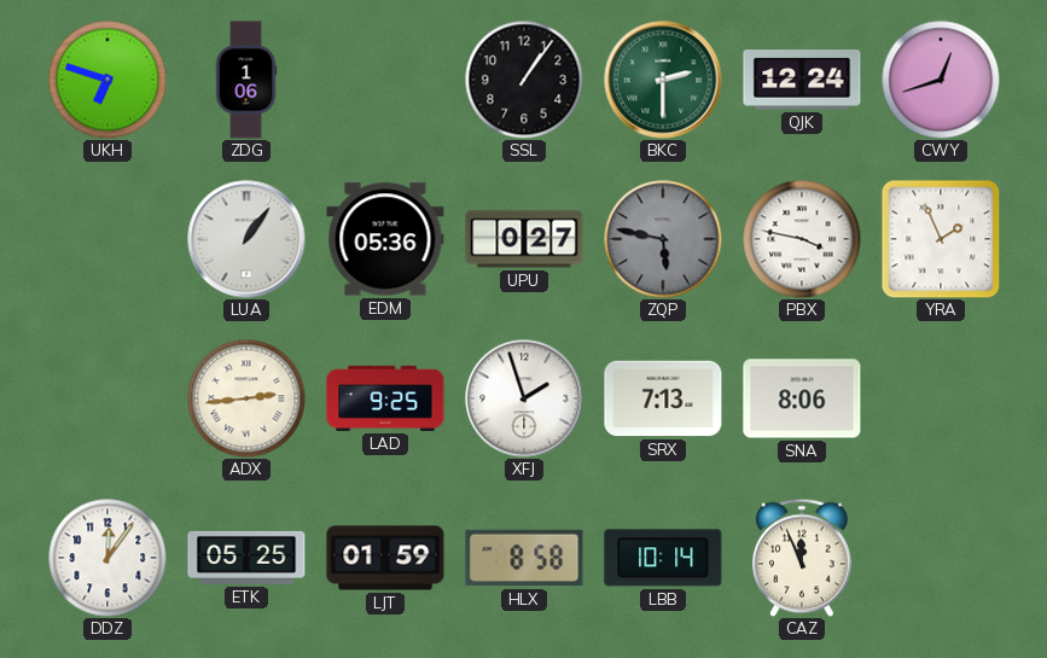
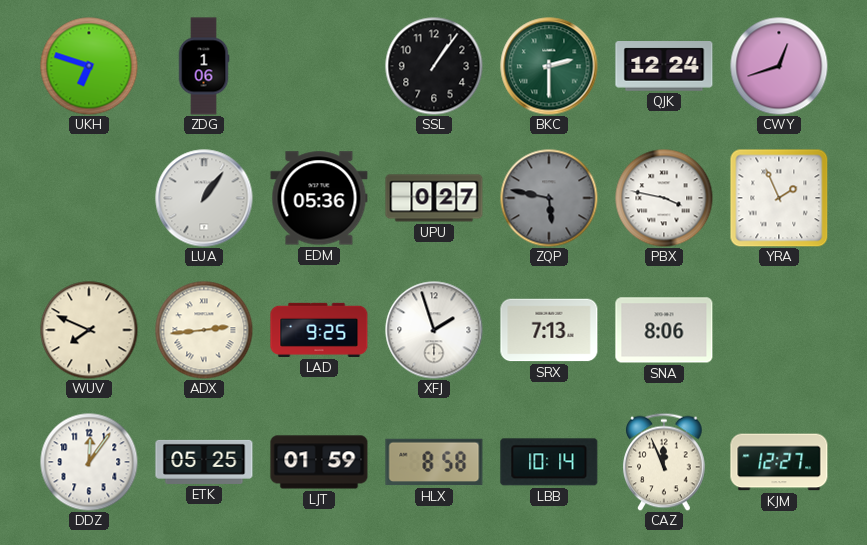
WUV: none -> 7:49 (89, 330)
KJM: none -> 12:27 (779, 462)
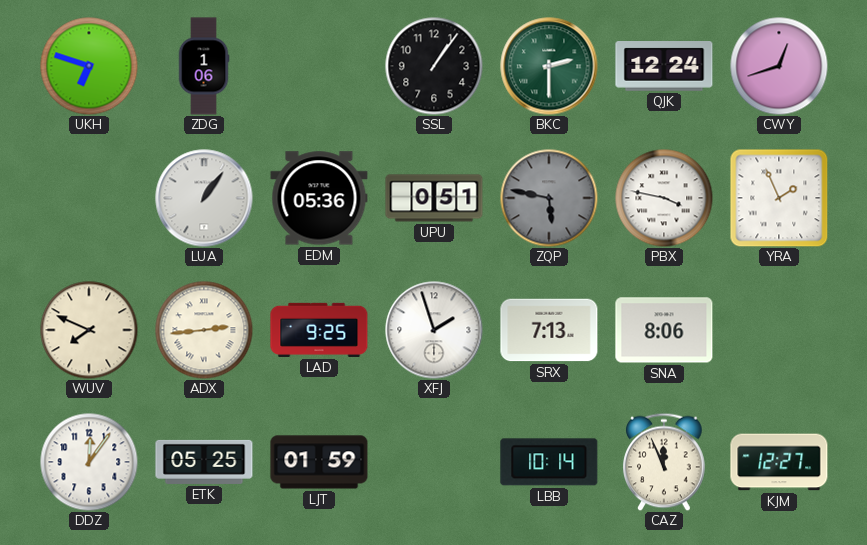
UPU: 0:27 -> 0:51 (434, 198)
HLX: 8:58 -> none (434, 462)
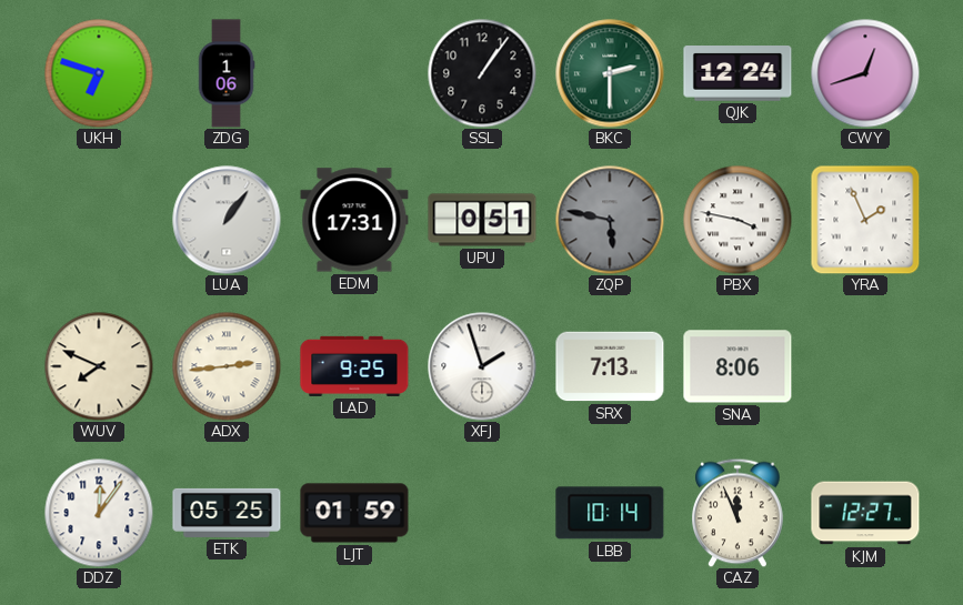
EDM: 05:36 -> 17:31 (354, 220)
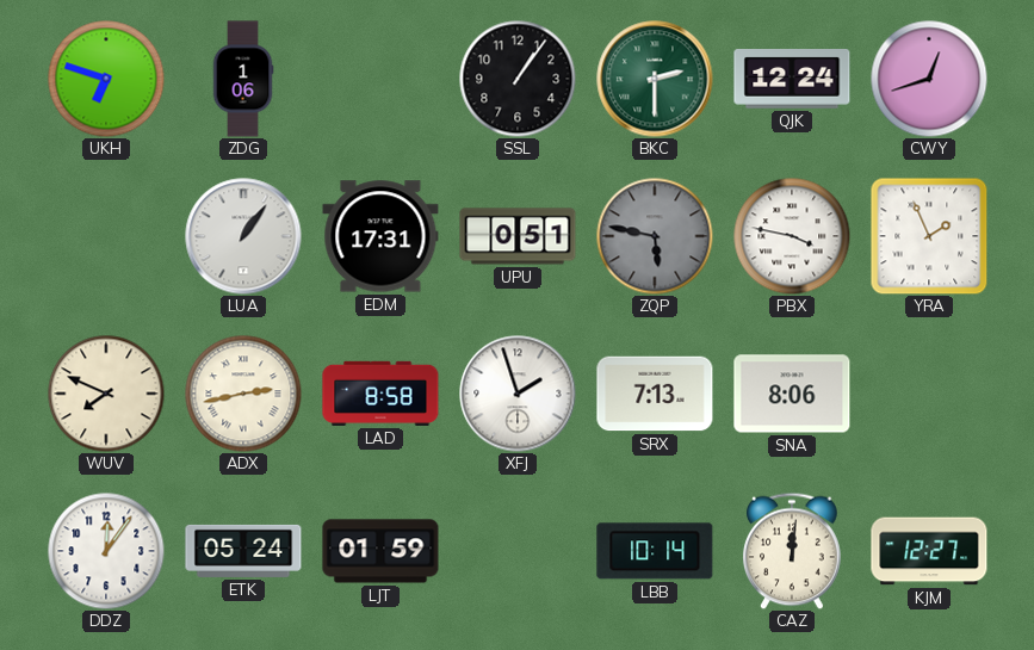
ADX: 2:44 -> 2:43 (243, 394)
LAD: 9:25 -> 8:58 (380, 394)
ETK: 05:25 -> 05:24 (243, 551)
CAZ: 11:56 -> 12:01 (793, 551)
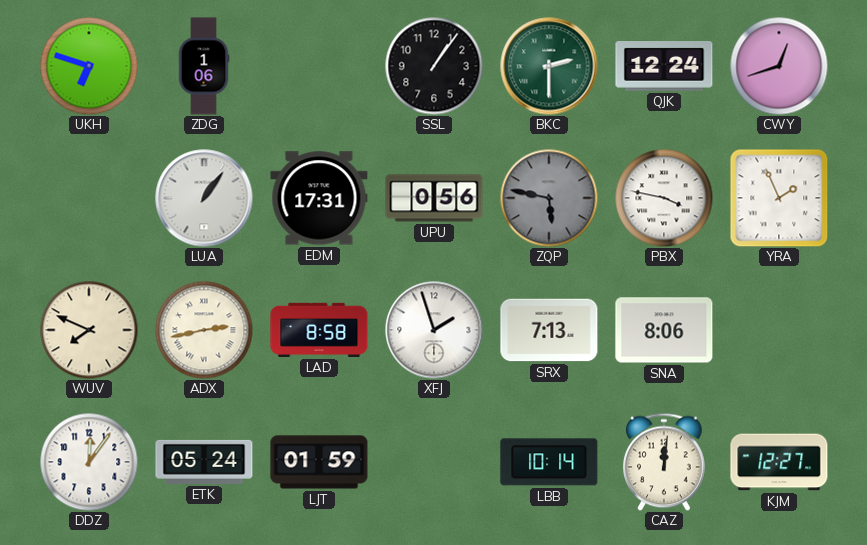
UPU: 0:51 -> 0:56 (434, 198)
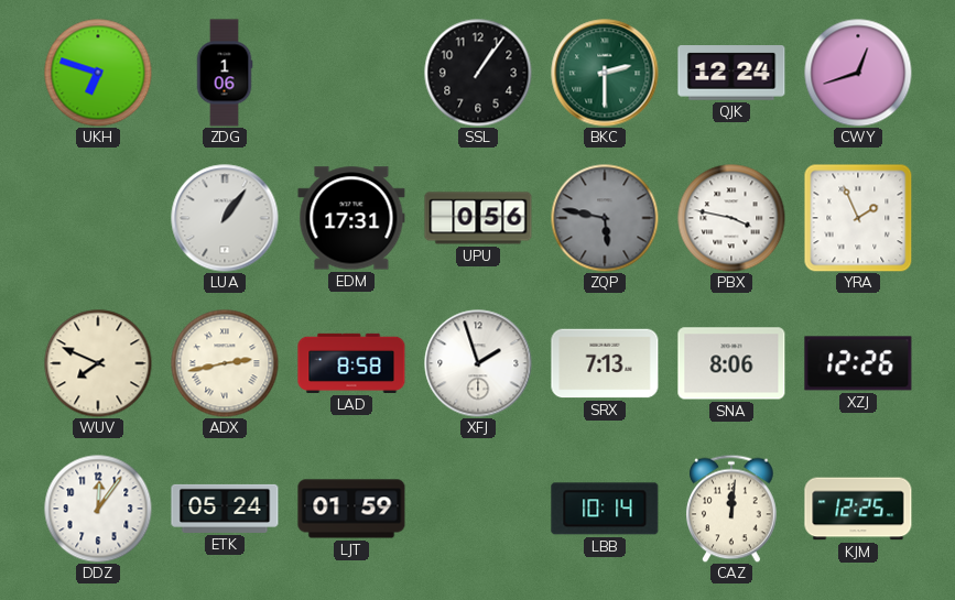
XZJ: none -> 12:26 (858, 363)
KJM: 12:27 -> 12:25 (858, 509)
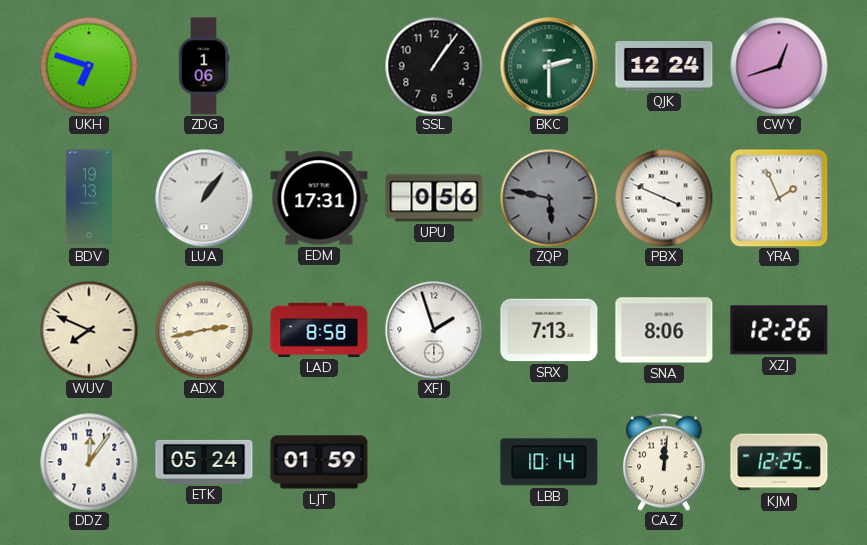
BDV: none -> 19:13 (89, 198)
PBX: 3:47 -> 3:49 (664, 198)
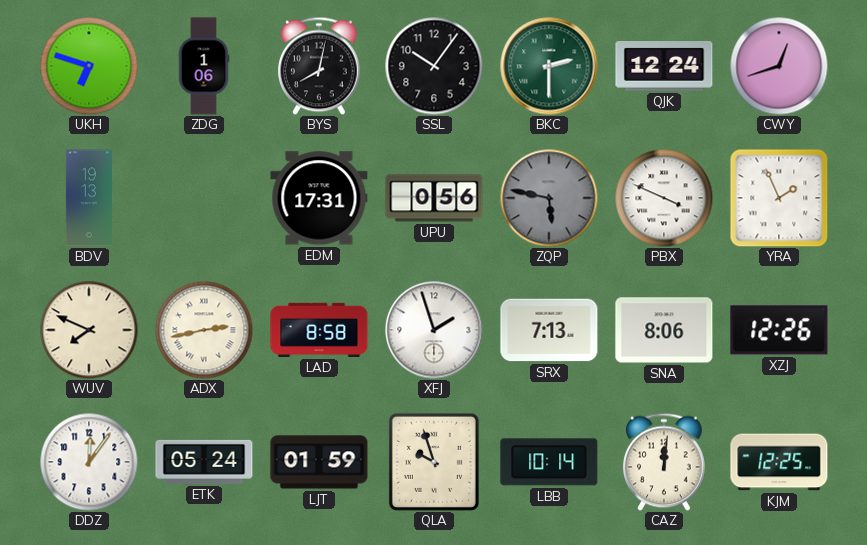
BYS: none -> 8:02 (320, 66)
SSL: 1:06 -> 10:06 (434, 66)
LUA: 1:06 -> none (204, 198)
QLA: none -> 9:57 (434, 462)
